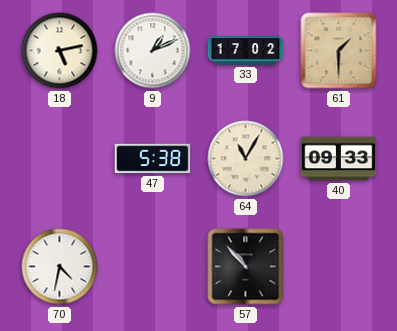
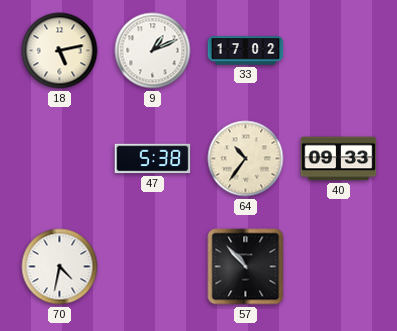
61: 1:30 -> none (339, 51)
64: 11:05 -> 10:36 (246, 159)
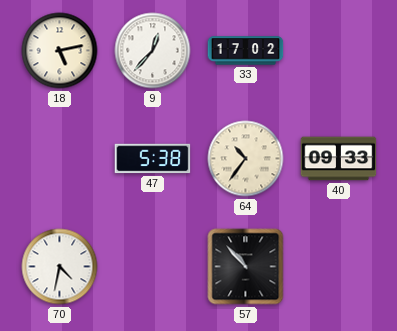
9: 1:11 -> 12:37 (153, 51)
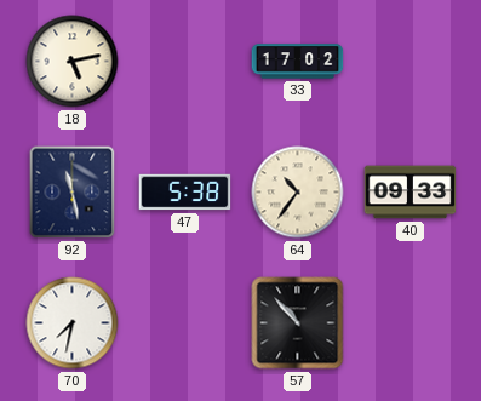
9: 12:37 -> none (153, 51)
92: none -> 11:28 (73, 193)
70: 4:32 -> 7:32 (73, 323)
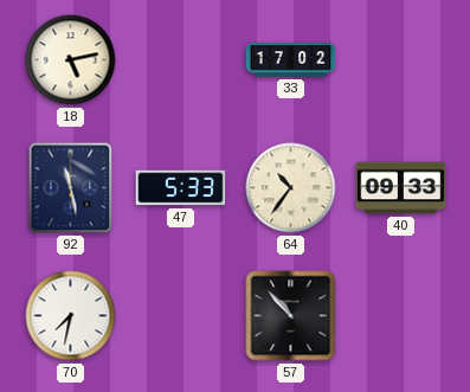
47: 5:38 -> 5:33 (181, 188)
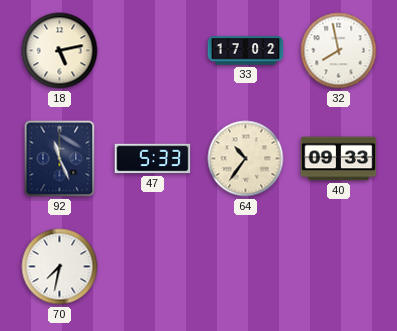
32: none -> 7:58 (339, 51)
92: 11:28 -> 11:26 (60, 159)
57: 10:53 -> none (291, 316)
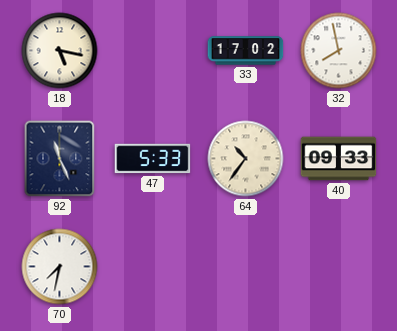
18: 5:13 -> 5:17 (60, 51)
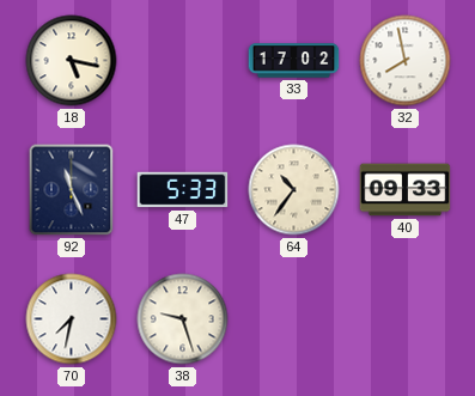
38: none -> 9:27 (183, 319)
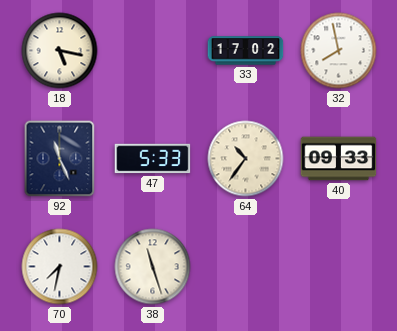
38: 9:27 -> 11:27 (153, 267)
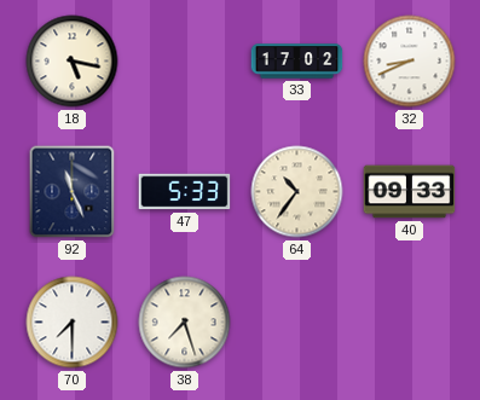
32: 7:58 -> 8:41 (410, 62)
70: 7:32 -> 7:30 (73, 323)
38: 11:27 -> 7:27 (185, 323)
